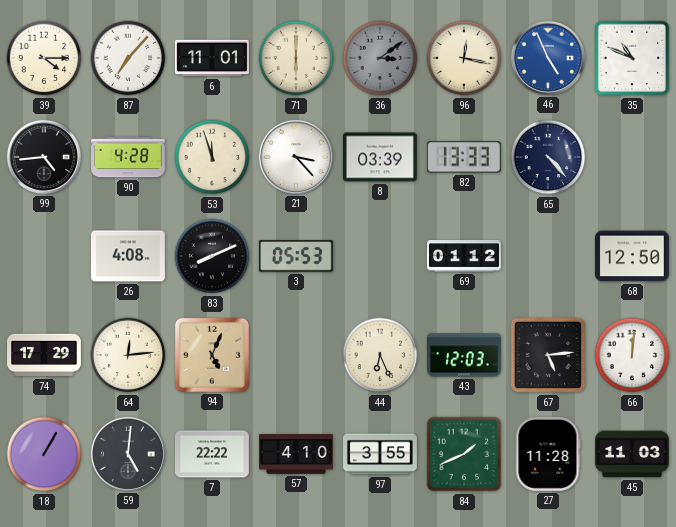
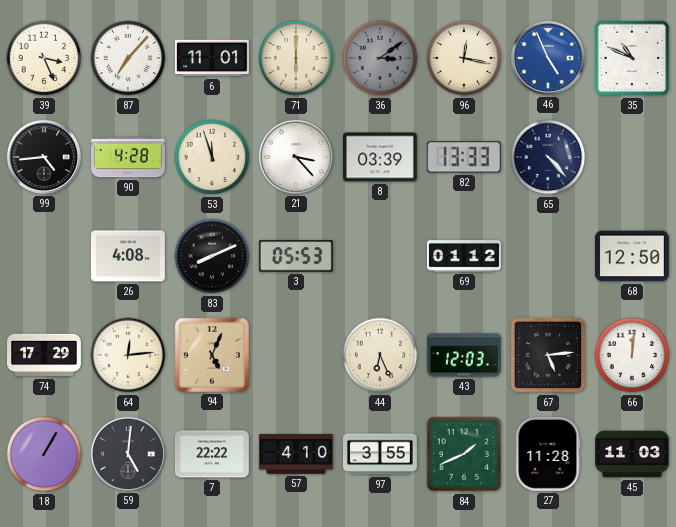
39: 4:15 -> 3:26 (44, 58)
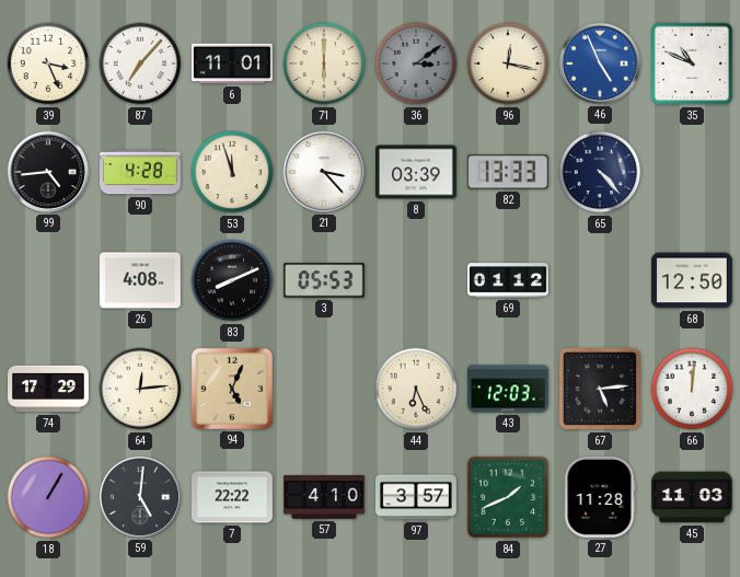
97: 3:55 -> 3:57 (417, 497)
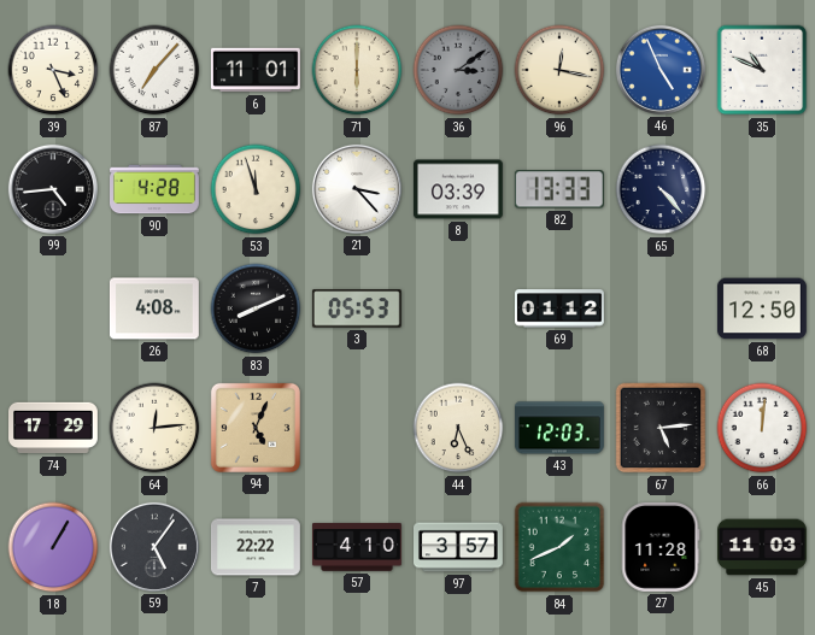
59: 5:01 -> 5:06 (154, 547)
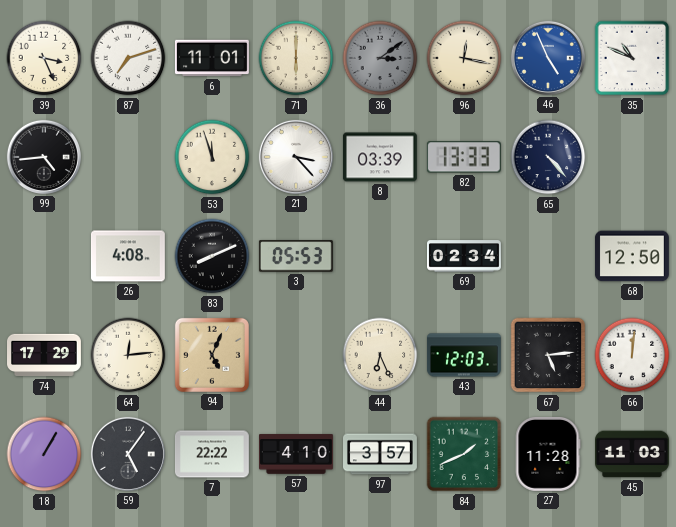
87: 7:07 -> 7:12 (128, 58)
90: 4:28 -> none (156, 189)
69: 01:12 -> 02:34 (465, 256)
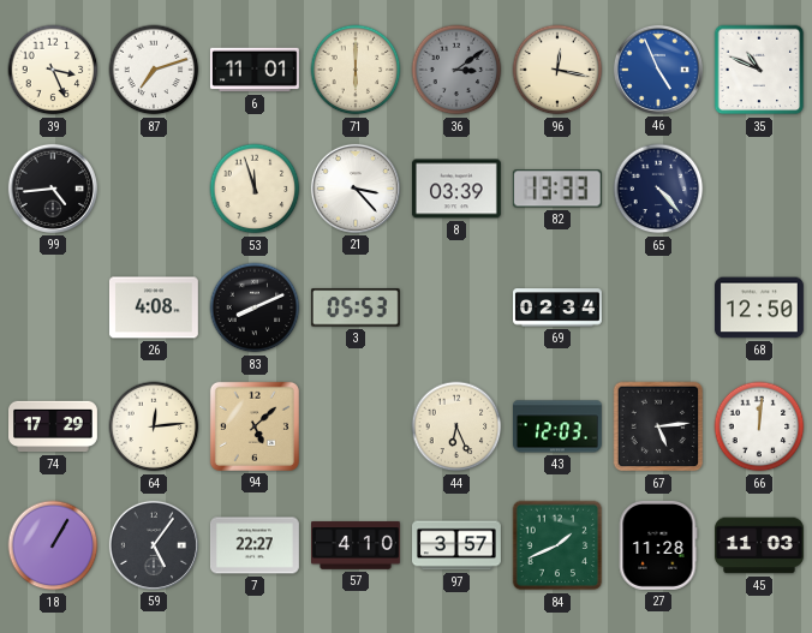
94: 5:04 -> 5:08 (255, 426)
7: 22:22 -> 22:27 (255, 545)
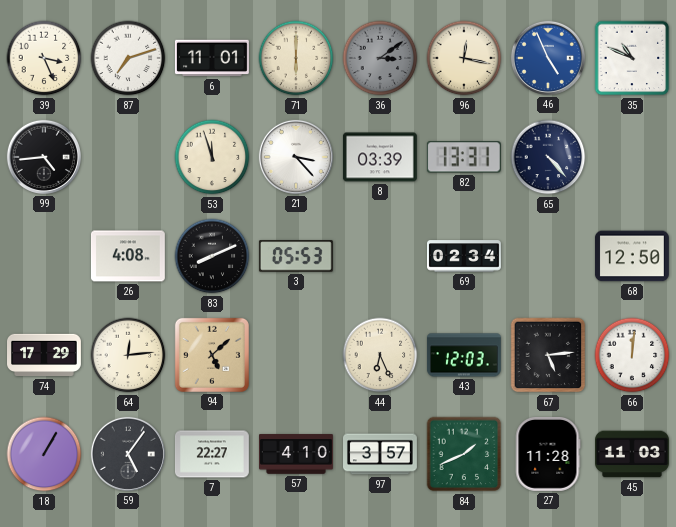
82: 13:33 -> 13:31 (464, 157)
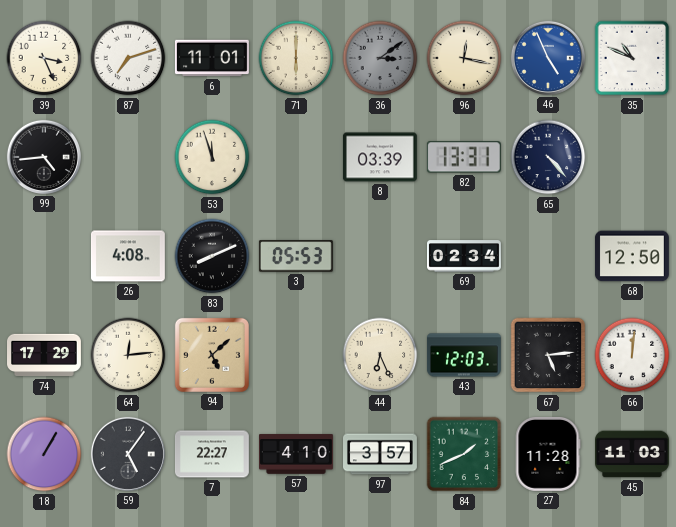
21: 3:23 -> none (296, 157)
